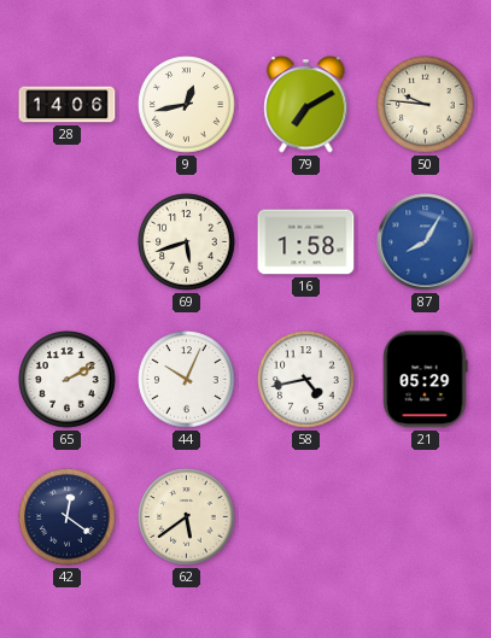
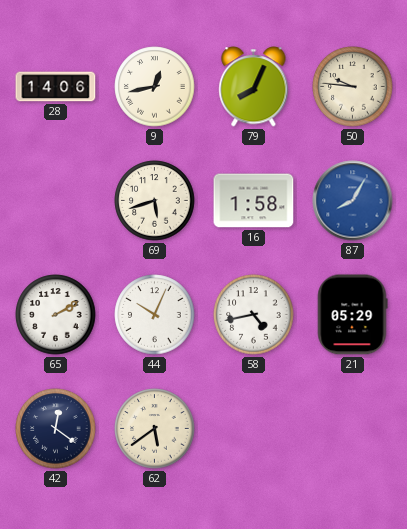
79: 7:10 -> 8:04 (254, 87)
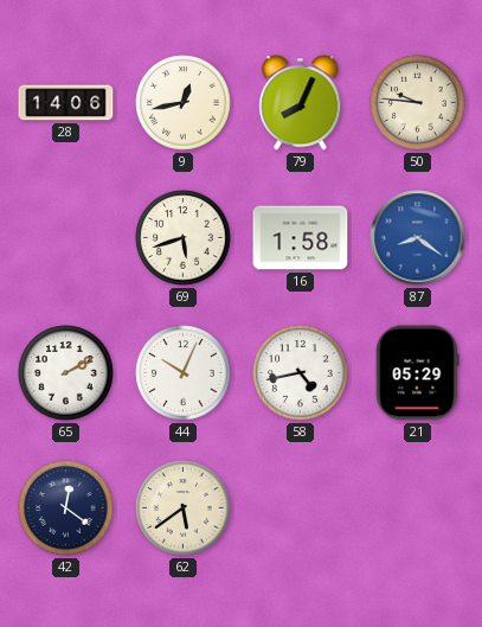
87: 8:05 -> 8:21 (418, 238)
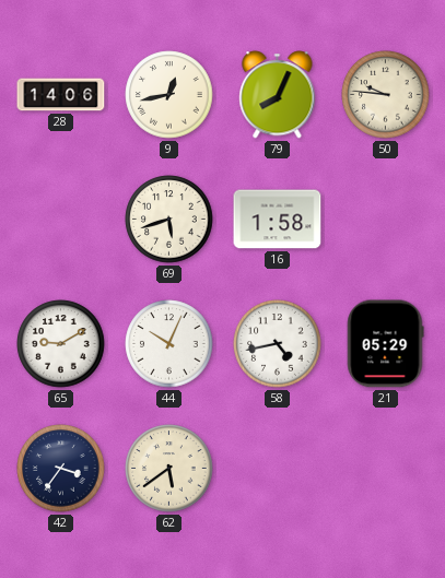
87: 8:21 -> none (418, 238)
65: 2:10 -> 9:10 (61, 344)
42: 12:21 -> 3:36 (61, 469)
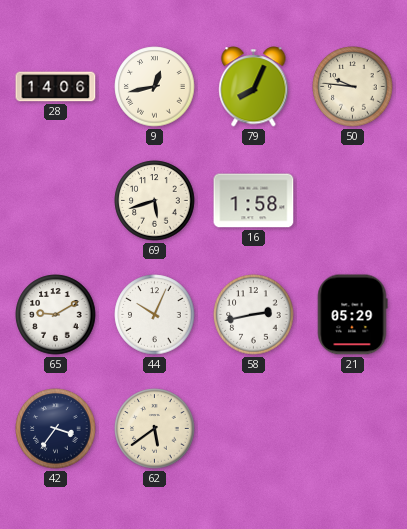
58: 4:43 -> 2:43 (254, 315)
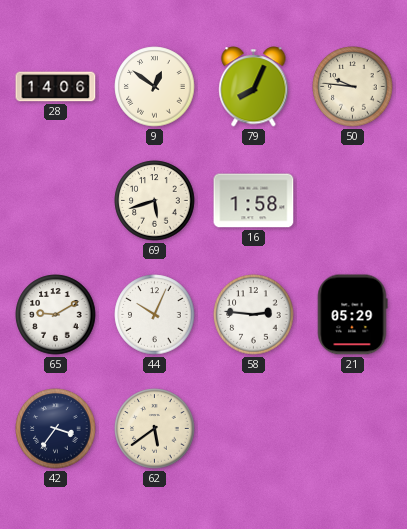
9: 12:43 -> 12:51 (155, 87)
58: 2:43 -> 2:46 (254, 315)
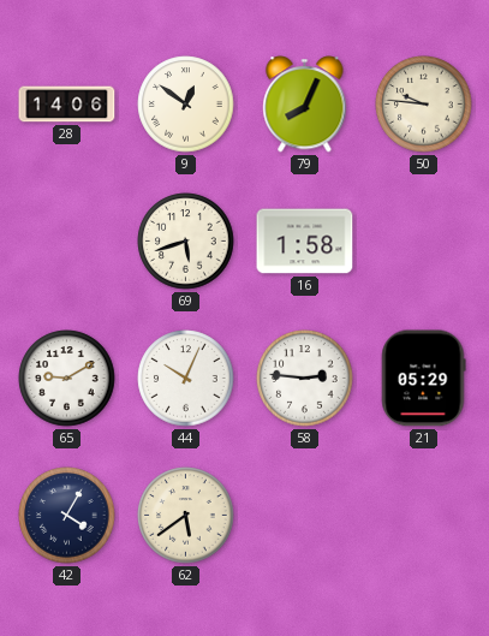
42: 3:36 -> 4:05 (67, 516)
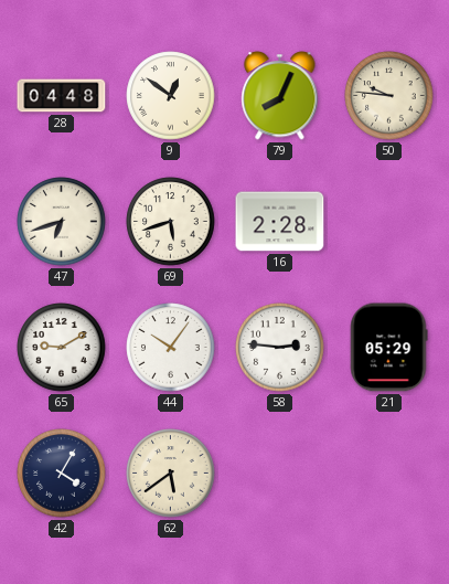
28: 14:06 -> 04:48 (62, 96)
47: none -> 6:42 (62, 222)
16: 1:58 -> 2:28 (280, 222)
44: 10:04 -> 10:06 (171, 348)
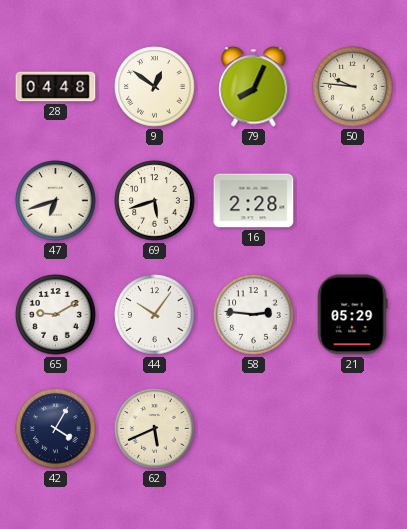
62: 5:39 -> 5:41 (155, 429)
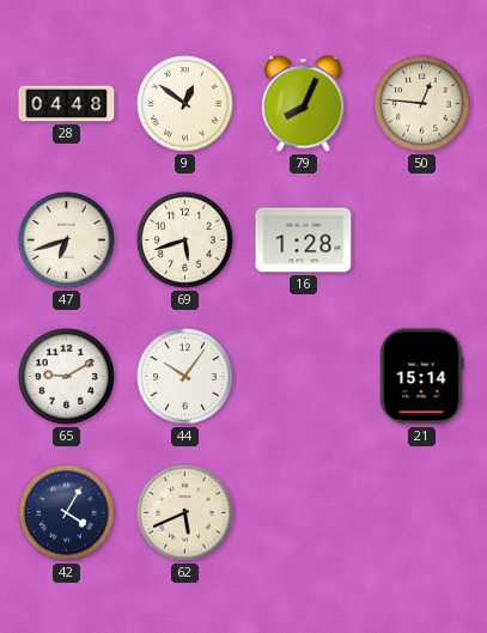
50: 9:46 -> 12:46 (422, 104)
16: 2:28 -> 1:28 (304, 241)
58: 2:46 -> none (254, 315)
21: 05:29 -> 15:14 (421, 377)
